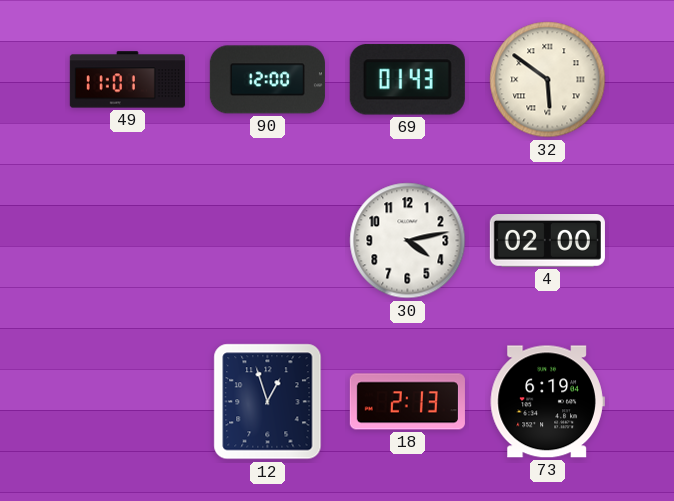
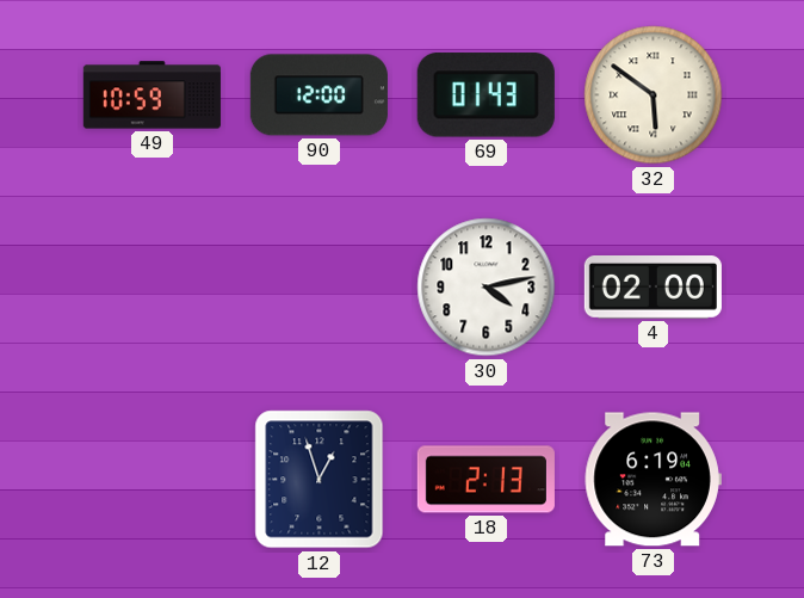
49: 11:01 -> 10:59 (151, 95)
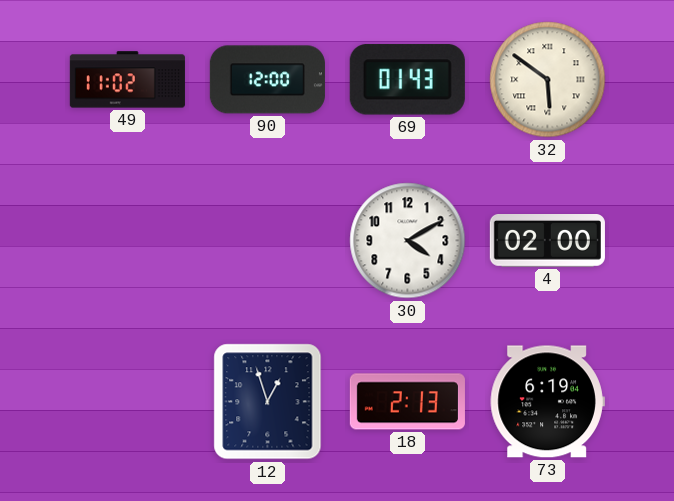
49: 10:59 -> 11:02 (127, 80)
30: 4:13 -> 4:10 (408, 241)
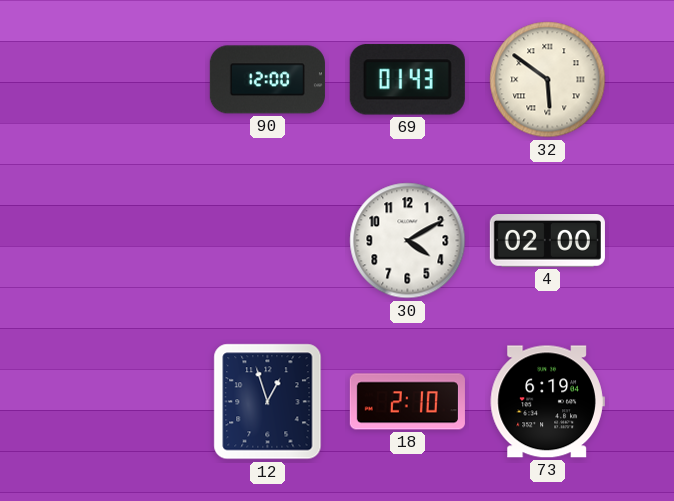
49: 11:02 -> none (127, 80)
18: 2:13 -> 2:10 (407, 402)
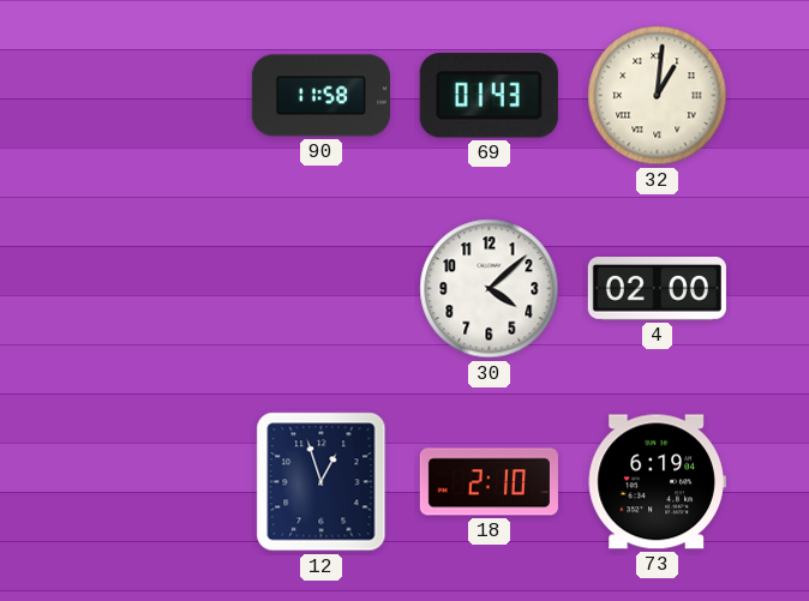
90: 12:00 -> 11:58 (320, 96)
32: 5:51 -> 1:01 (658, 96)
30: 4:10 -> 4:08 (490, 289)
